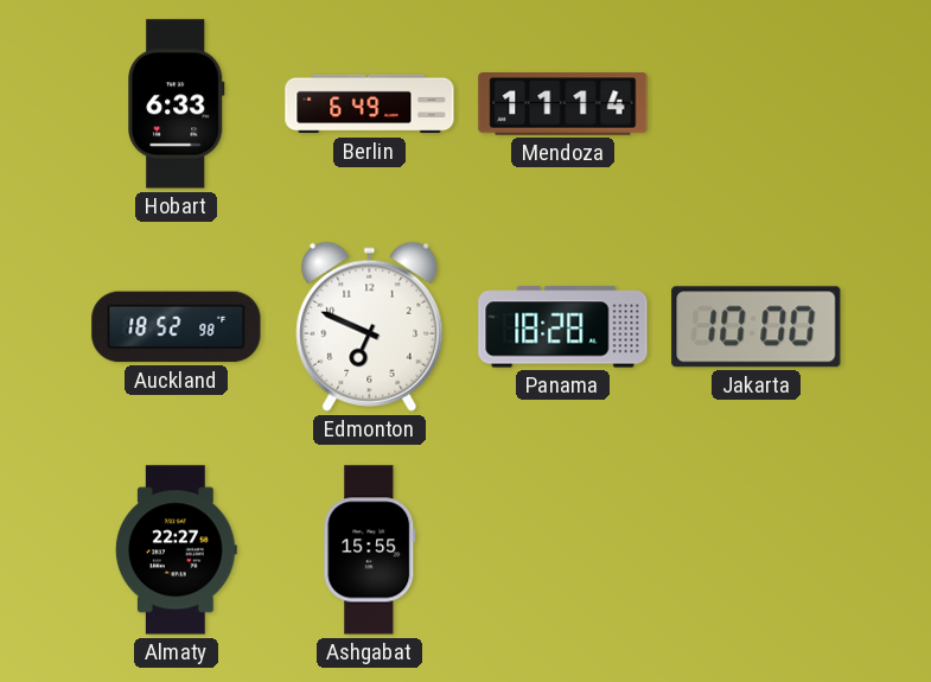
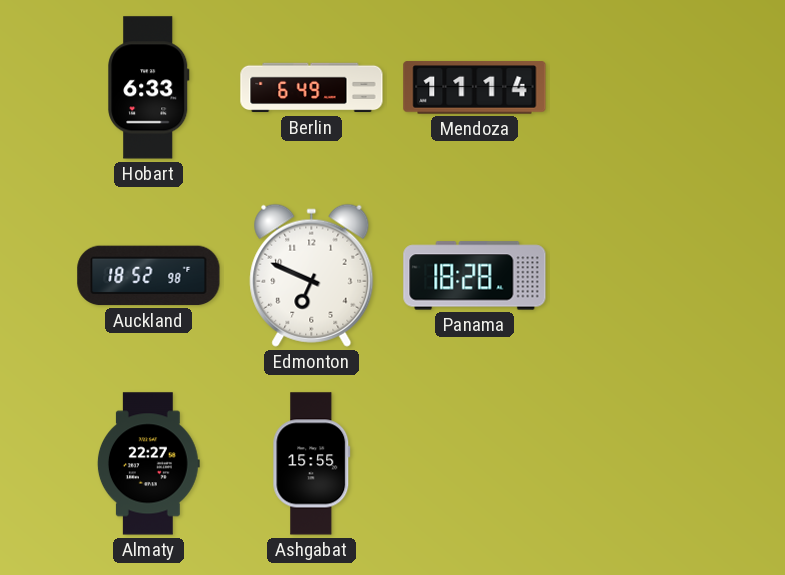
Jakarta: 10:00 -> none (757, 327)
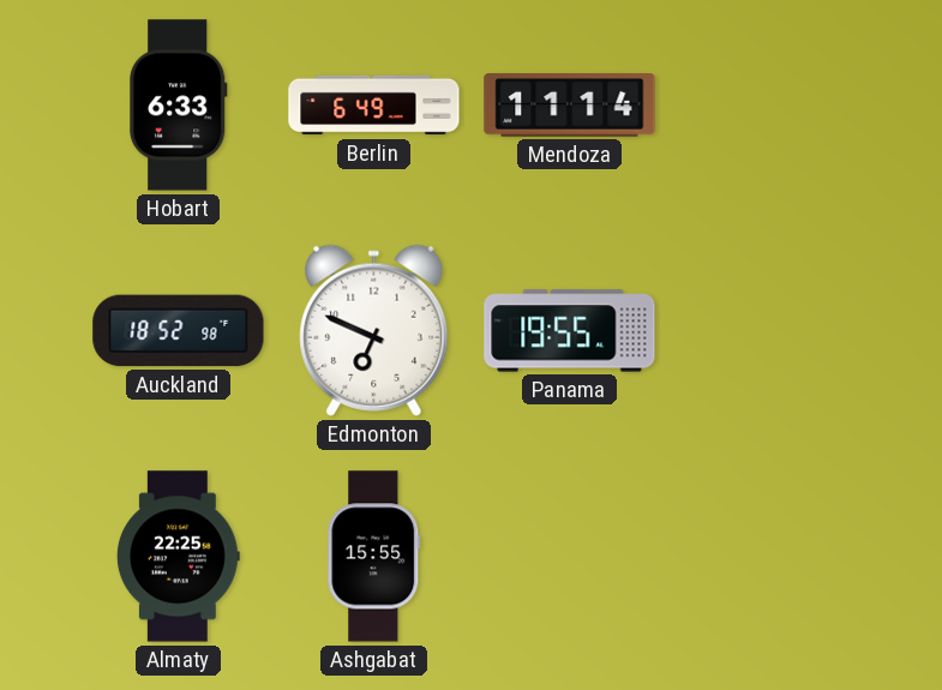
Panama: 18:28 -> 19:55 (570, 331)
Almaty: 22:27 -> 22:25 (178, 557)
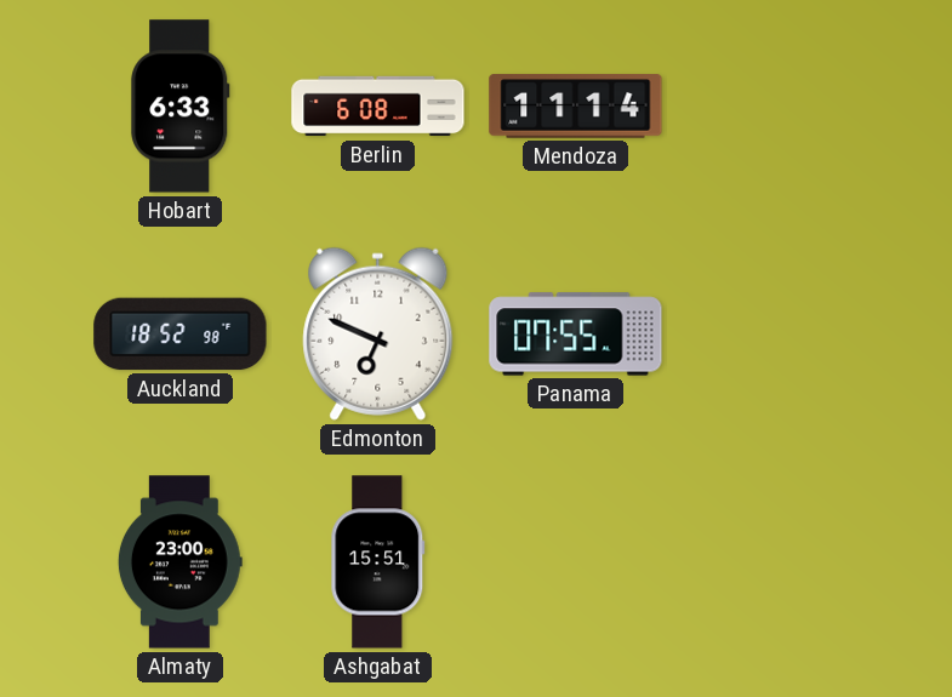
Berlin: 6:49 -> 6:08 (378, 107)
Panama: 19:55 -> 07:55 (576, 335)
Almaty: 22:25 -> 23:00 (179, 562)
Ashgabat: 15:55 -> 15:51 (378, 562)
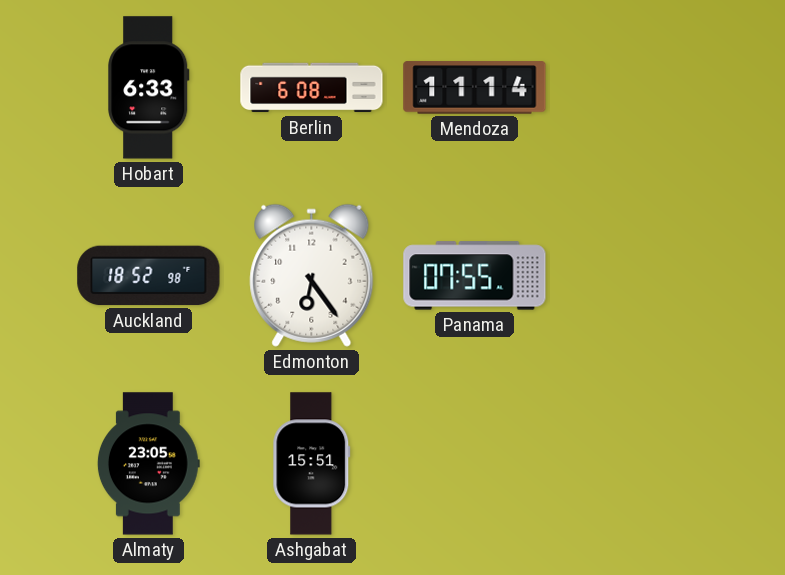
Edmonton: 6:49 -> 6:24 (312, 275)
Almaty: 23:00 -> 23:05 (148, 464)
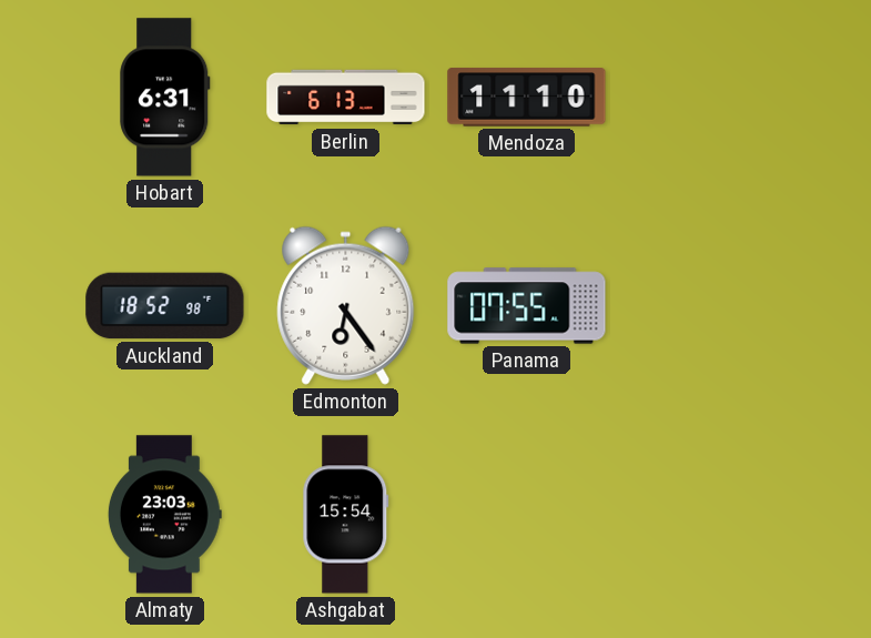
Hobart: 6:33 -> 6:31 (165, 98)
Berlin: 6:08 -> 6:13 (346, 98)
Mendoza: 11:14 -> 11:10 (527, 98)
Almaty: 23:05 -> 23:03 (164, 515)
Ashgabat: 15:51 -> 15:54 (346, 515)
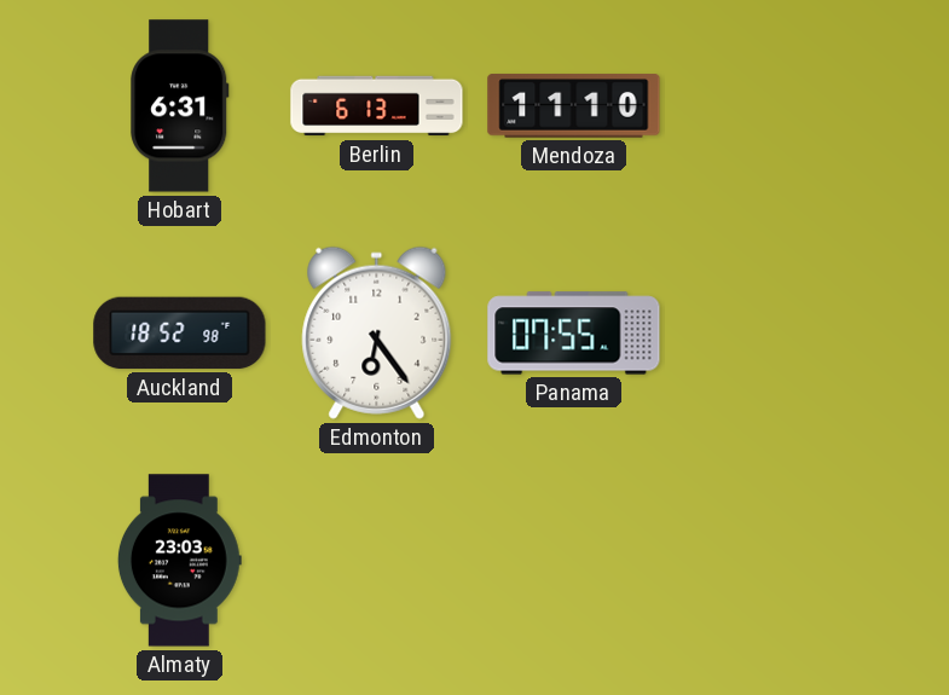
Ashgabat: 15:54 -> none (346, 515)
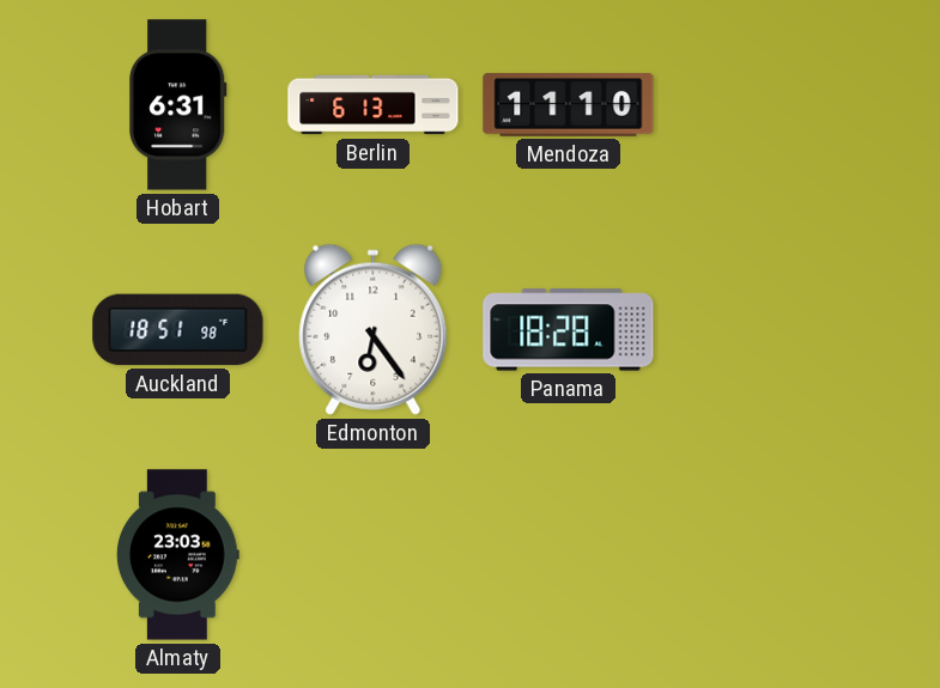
Auckland: 18:52 -> 18:51 (178, 330)
Panama: 07:55 -> 18:28 (569, 330)
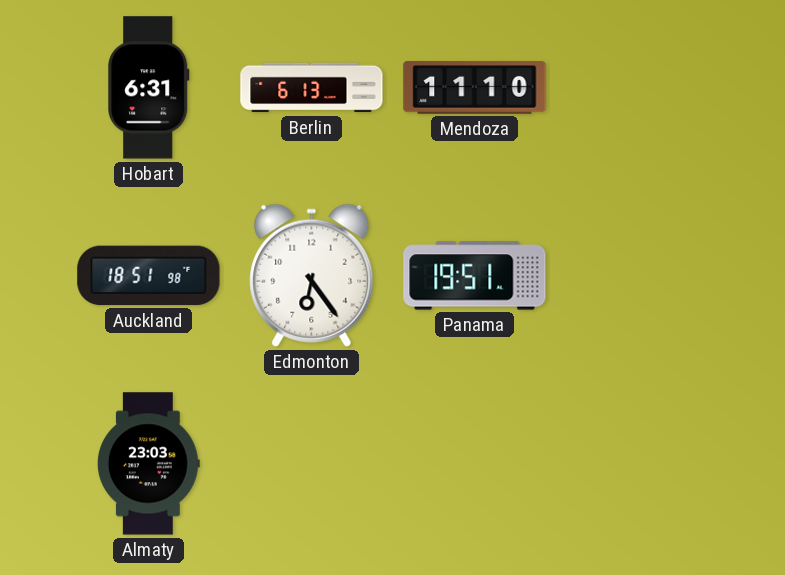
Panama: 18:28 -> 19:51 (475, 276)
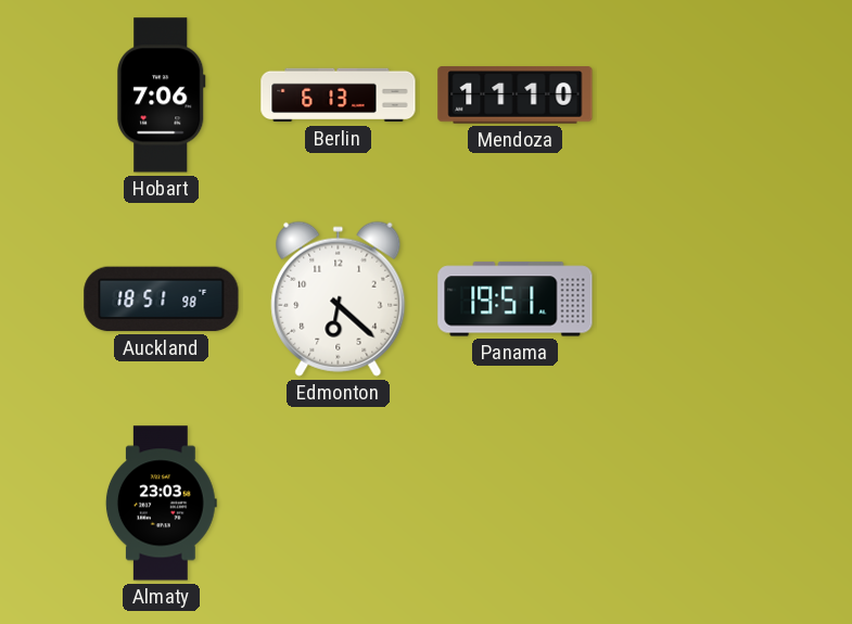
Hobart: 6:31 -> 7:06 (162, 95)
Edmonton: 6:24 -> 6:22 (339, 298)
